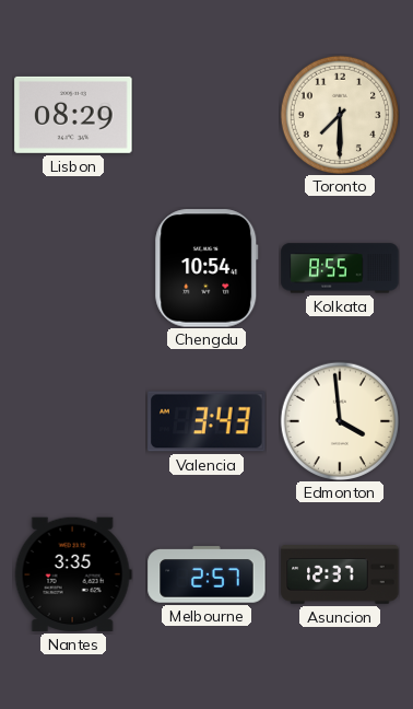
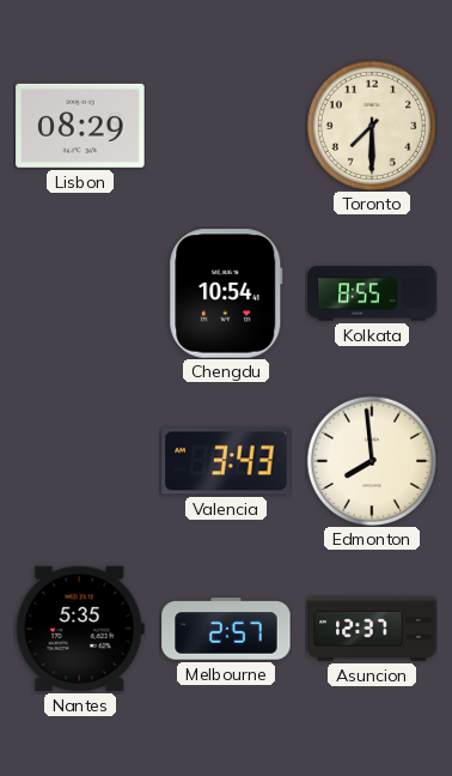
Edmonton: 3:59 -> 7:59 (371, 460)
Nantes: 3:35 -> 5:35 (80, 629)
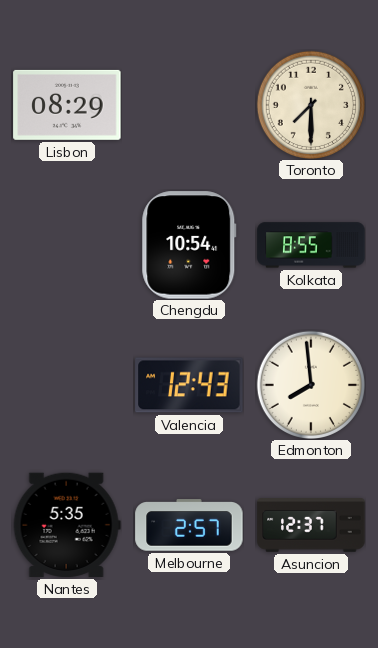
Valencia: 3:43 -> 12:43 (189, 385)
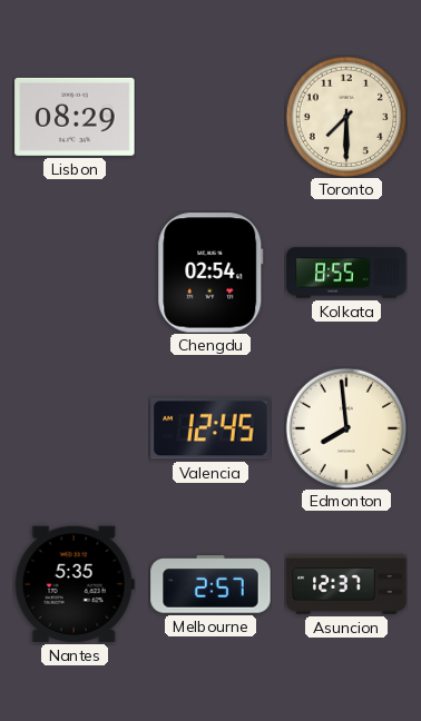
Chengdu: 10:54 -> 02:54 (210, 273)
Valencia: 12:43 -> 12:45 (210, 428)
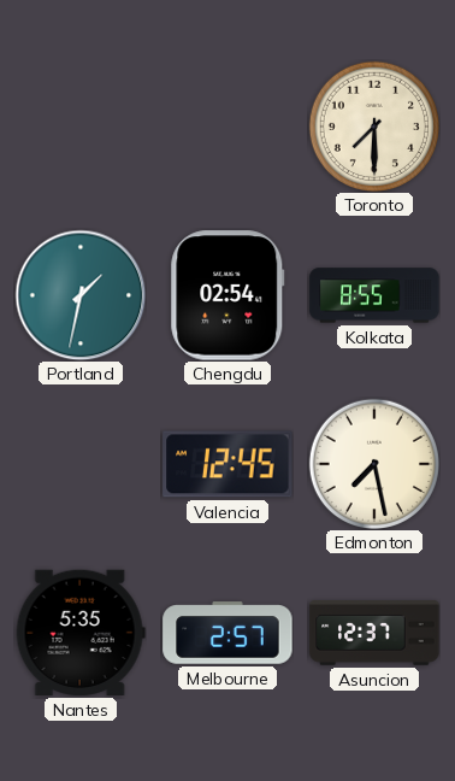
Lisbon: 08:29 -> none (75, 117)
Portland: none -> 1:32 (81, 295)
Edmonton: 7:59 -> 7:28 (373, 463)
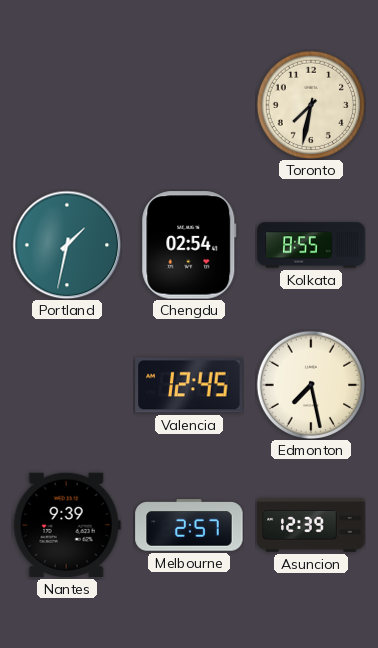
Toronto: 7:30 -> 7:32 (310, 104)
Nantes: 5:35 -> 9:39 (67, 525)
Asuncion: 12:37 -> 12:39 (311, 526)
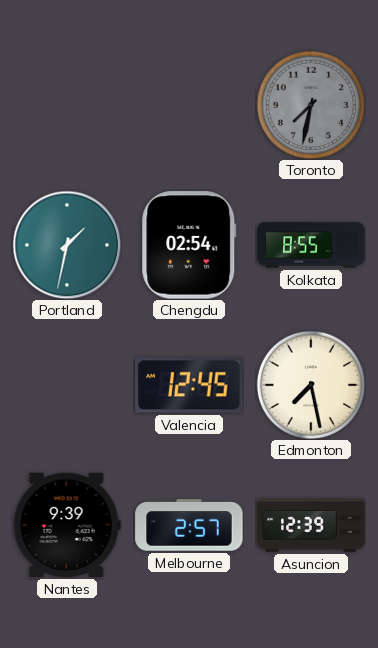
Toronto dial: cream -> grey (310, 104)
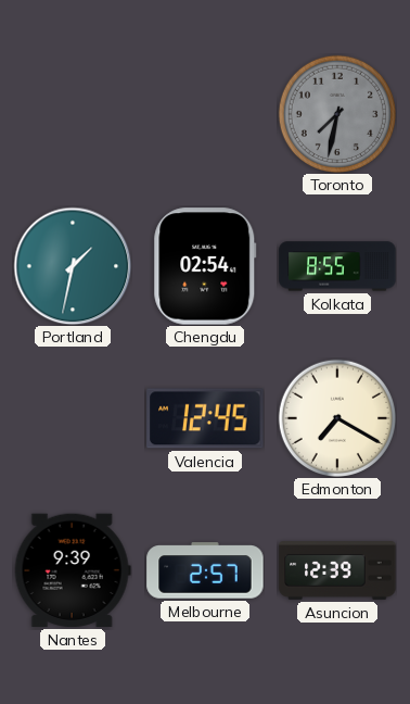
Edmonton: 7:28 -> 7:20 (336, 417)
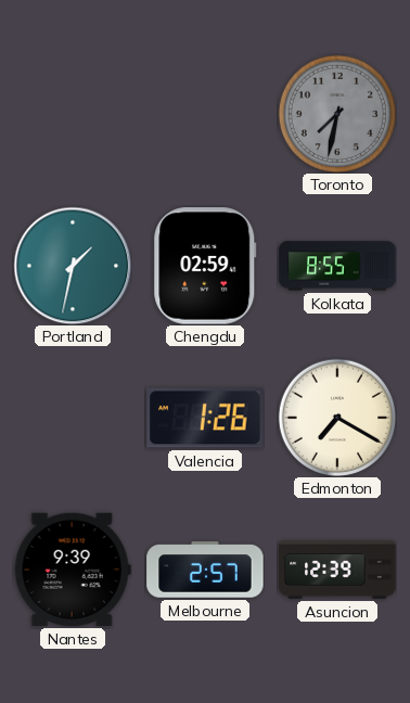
Chengdu: 02:54 -> 02:59 (205, 266)
Valencia: 12:45 -> 1:26 (205, 418)
